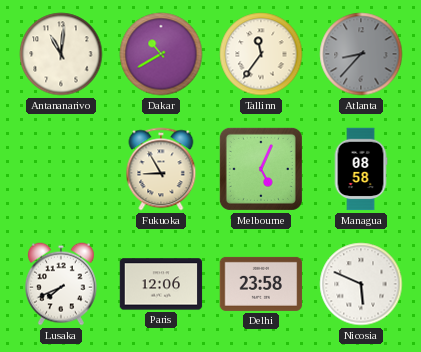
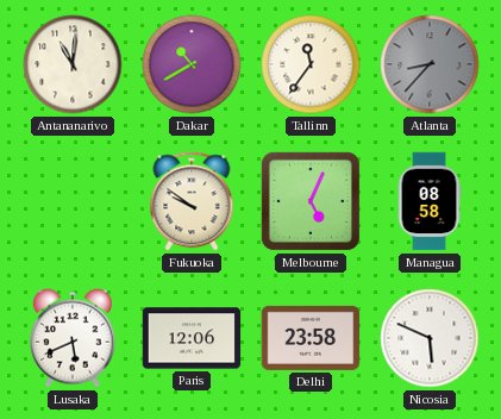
Fukuoka: 8:55 -> 9:51 (192, 201)
Lusaka: 7:41 -> 5:41 (73, 338)
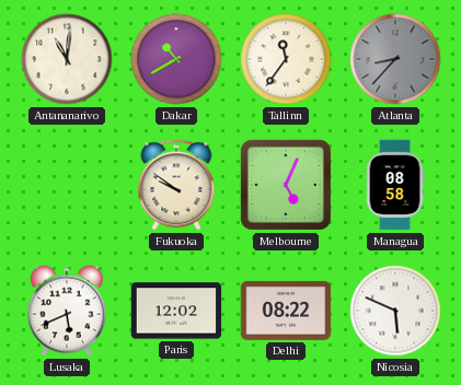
Paris: 12:06 -> 12:02 (176, 311)
Delhi: 23:58 -> 08:22 (286, 311)
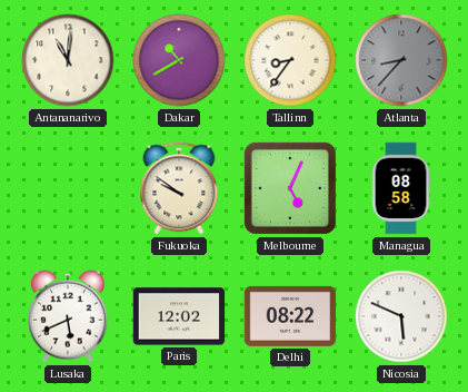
Tallinn: 11:36 -> 8:36 (290, 60)
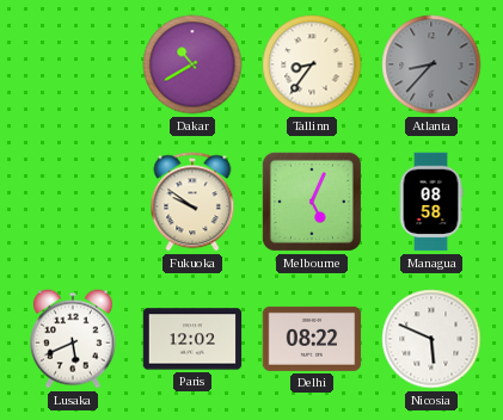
Antananarivo: 11:01 -> none (68, 60)
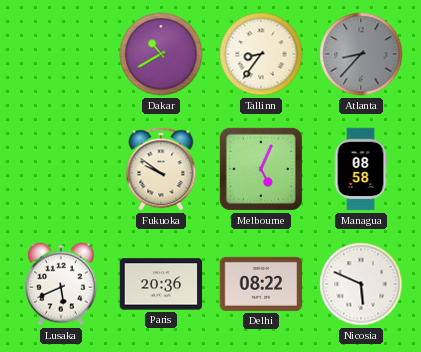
Paris: 12:02 -> 20:36 (161, 284)
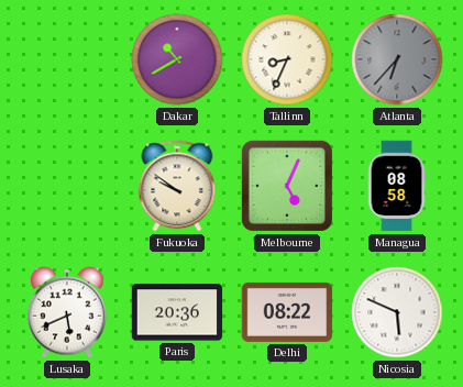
Tallinn: 8:36 -> 8:34 (287, 59)
Atlanta: 8:37 -> 6:37 (397, 59)
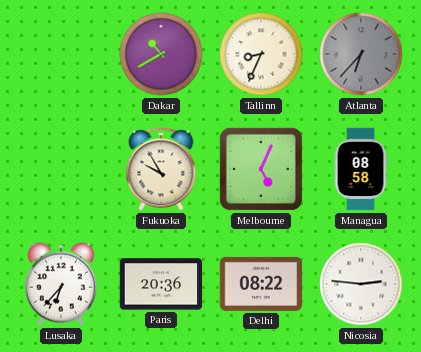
Fukuoka: 9:51 -> 9:55 (161, 169)
Lusaka: 5:41 -> 6:37 (61, 284)
Nicosia: 5:49 -> 2:46 (361, 284)
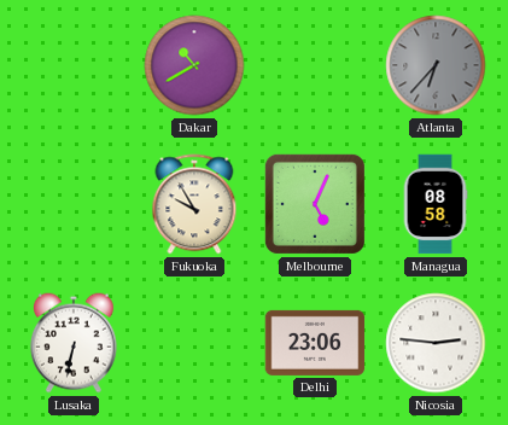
Tallinn: 8:34 -> none (261, 54)
Lusaka: 6:37 -> 6:32 (74, 343)
Paris: 20:36 -> none (161, 284)
Delhi: 08:22 -> 23:06 (315, 343)
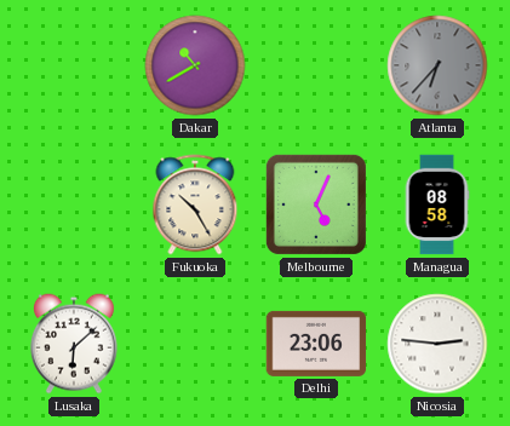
Fukuoka: 9:55 -> 10:25 (195, 205)
Lusaka: 6:32 -> 6:08 (74, 344)
